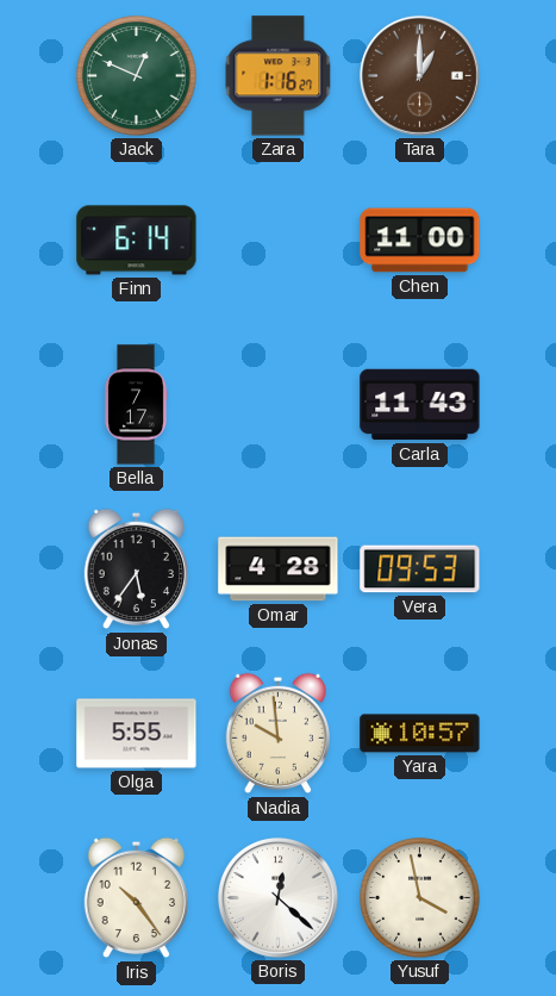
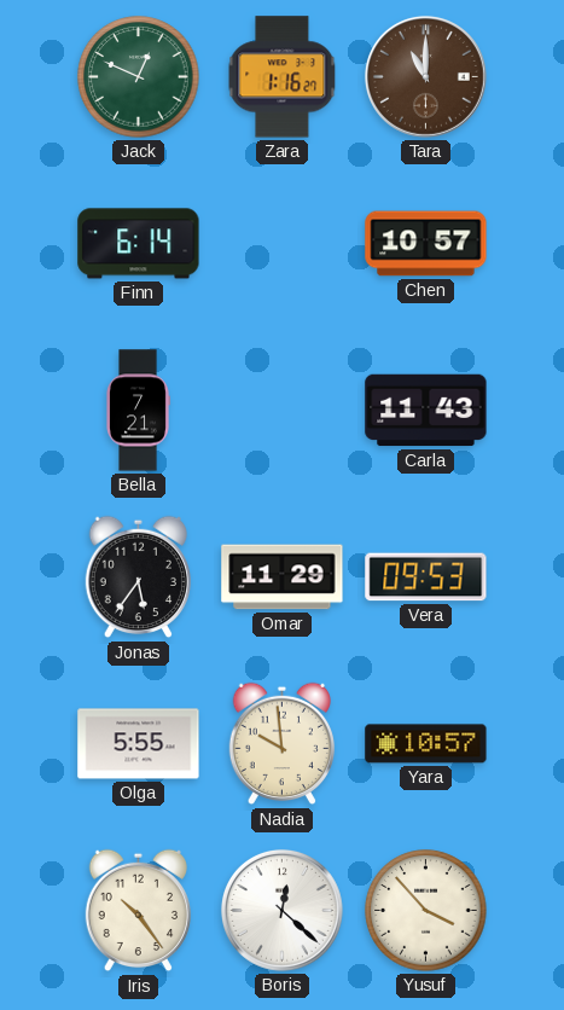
Tara: 1:00 -> 11:00 (425, 76)
Chen: 11:00 -> 10:57 (426, 244)
Bella: 7:17 -> 7:21 (138, 411)
Omar: 4:28 -> 11:29 (283, 577)
Yusuf: 3:58 -> 3:53 (426, 911)
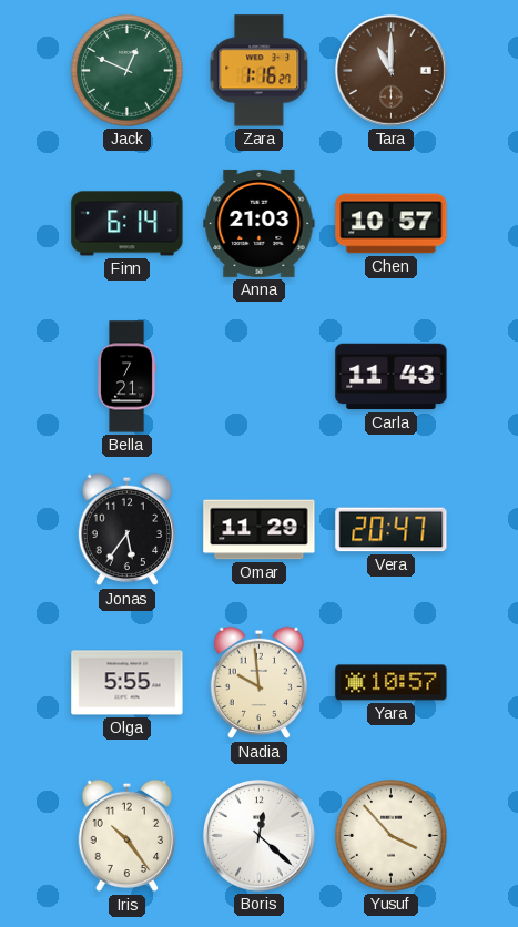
Anna: none -> 21:03 (260, 223)
Vera: 09:53 -> 20:47 (392, 530)
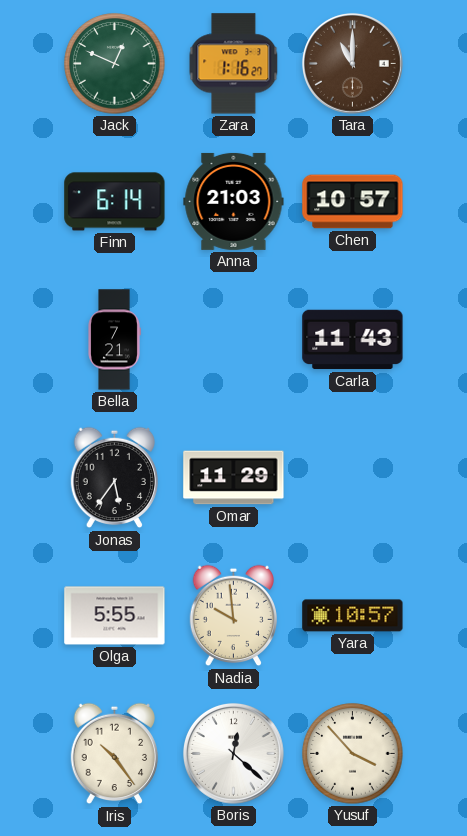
Vera: 20:47 -> none (392, 530)
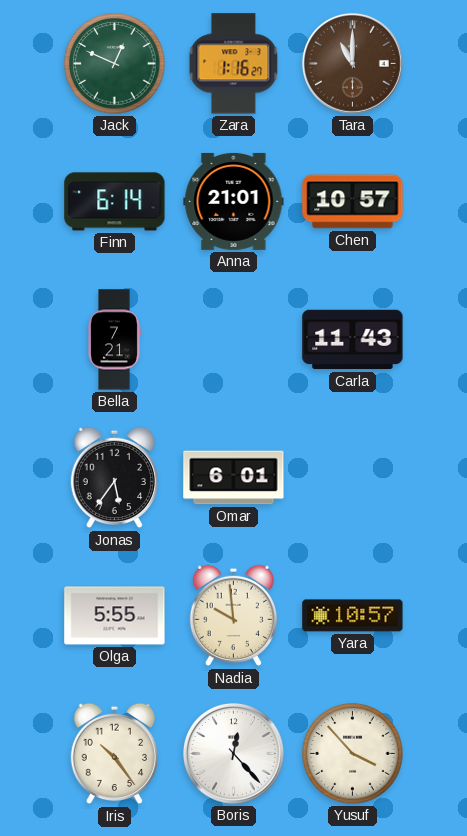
Anna: 21:03 -> 21:01 (234, 201)
Omar: 11:29 -> 6:01 (234, 478)
Boris: 12:22 -> 12:23 (233, 753)
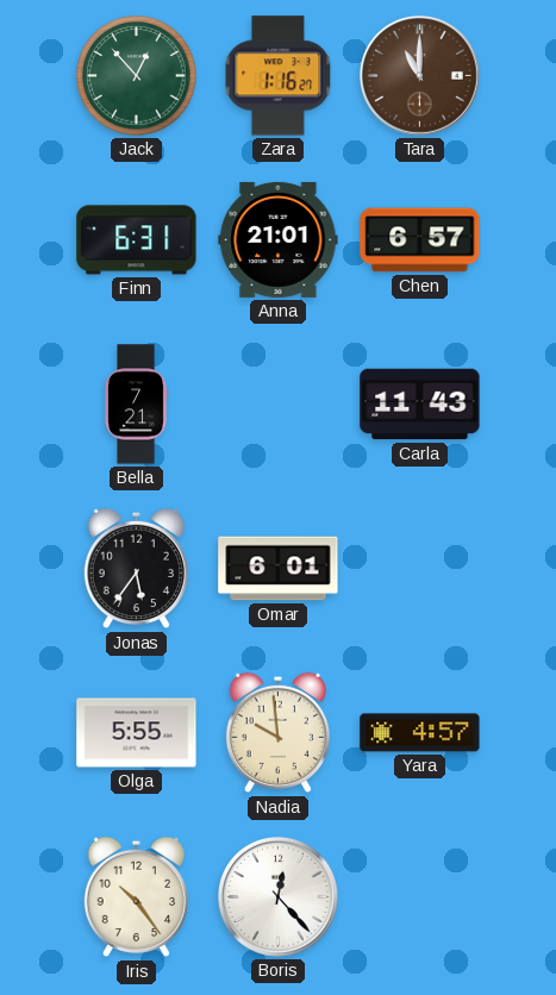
Jack: 12:49 -> 12:53 (137, 76)
Finn: 6:14 -> 6:31 (137, 240)
Chen: 10:57 -> 6:57 (420, 240)
Yara: 10:57 -> 4:57 (420, 733)
Yusuf: 3:53 -> none (353, 754)
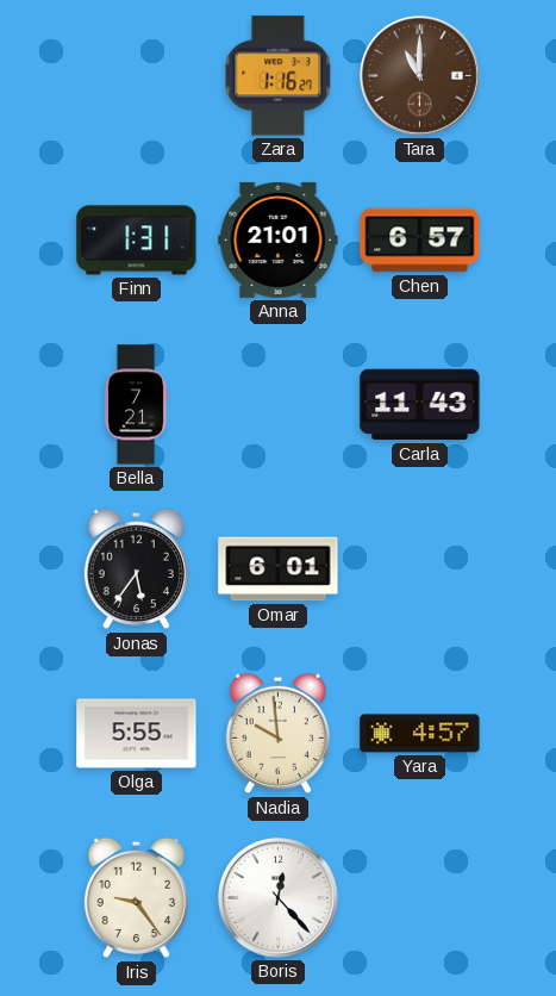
Jack: 12:53 -> none (137, 76)
Finn: 6:31 -> 1:31 (137, 241)
Iris: 10:24 -> 9:24 (136, 898)
